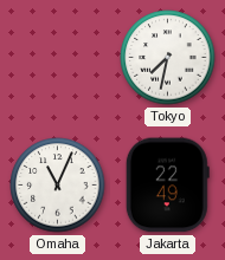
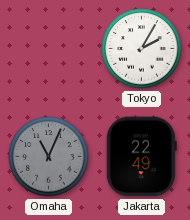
Tokyo: 7:32 -> 2:05 (142, 49)
Omaha dial: white -> grey (49, 157)
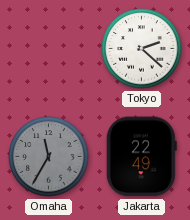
Tokyo: 2:05 -> 2:22 (142, 49)
Omaha: 11:04 -> 11:35 (49, 157)
